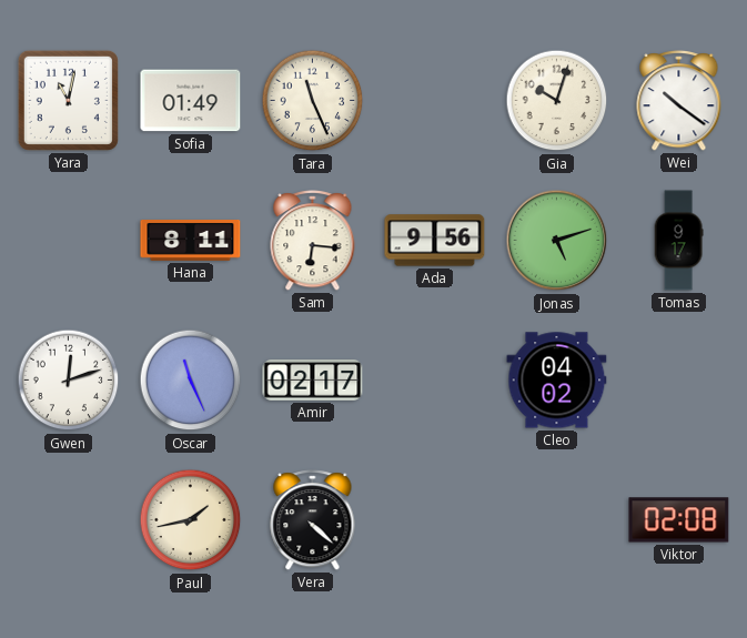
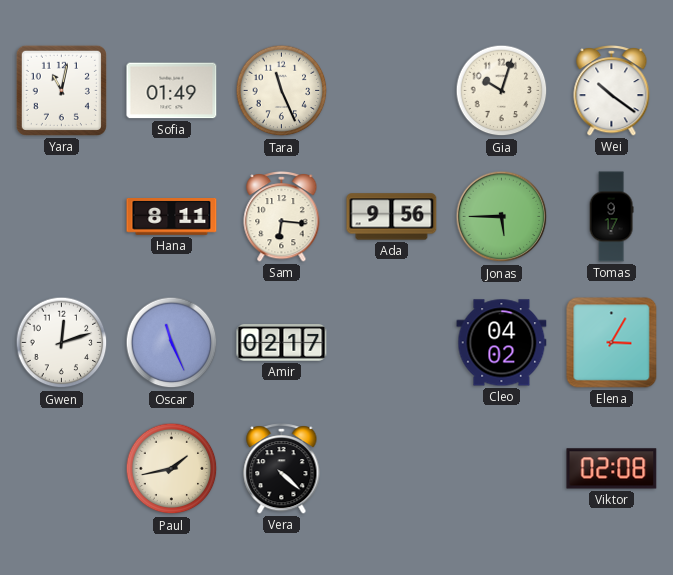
Jonas: 5:12 -> 5:45 (502, 217)
Elena: none -> 3:05 (612, 343)
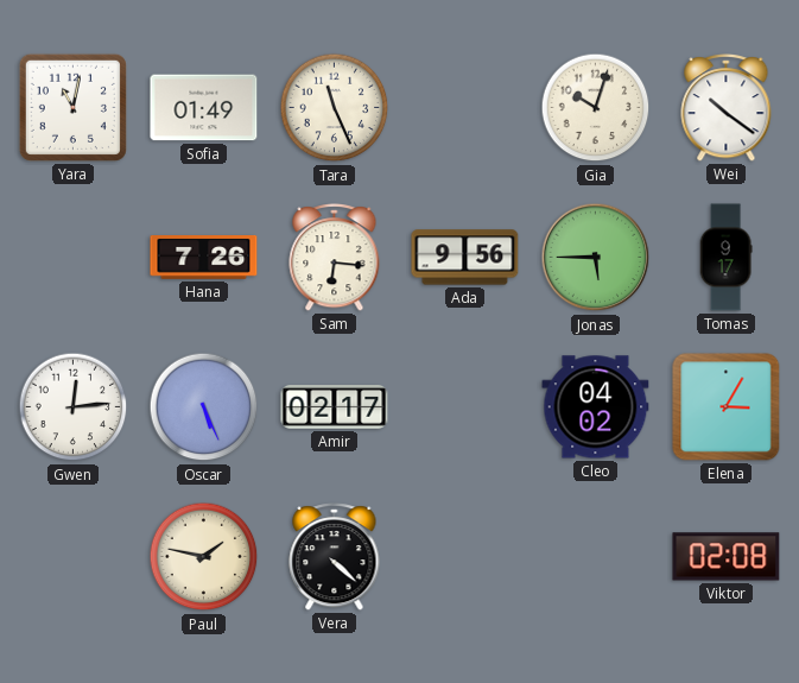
Hana: 8:11 -> 7:26 (204, 258)
Gwen: 12:12 -> 12:14 (74, 407)
Oscar: 11:26 -> 5:26 (204, 407)
Paul: 1:43 -> 1:47 (204, 557)
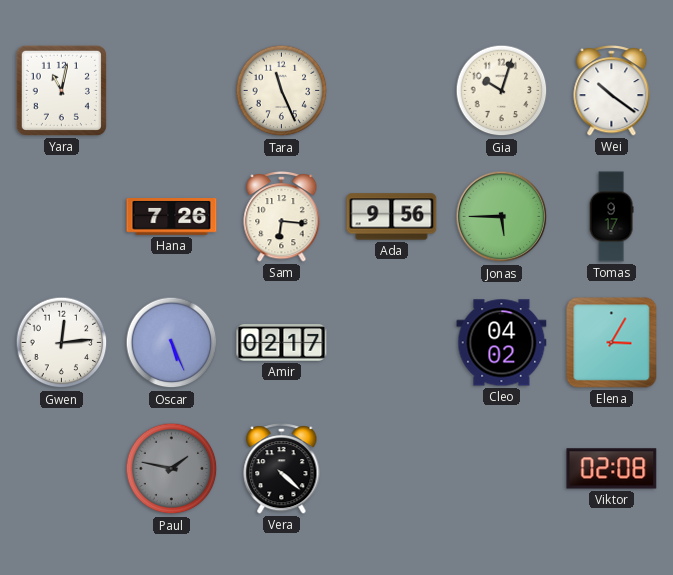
Sofia: 01:49 -> none (204, 108)
Paul dial: cream -> grey (172, 469)
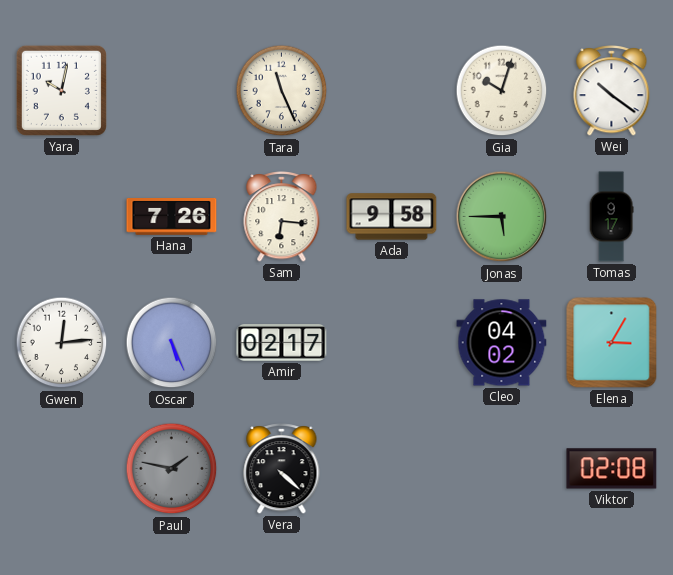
Yara: 11:02 -> 10:02 (61, 90)
Ada: 9:56 -> 9:58 (392, 217)
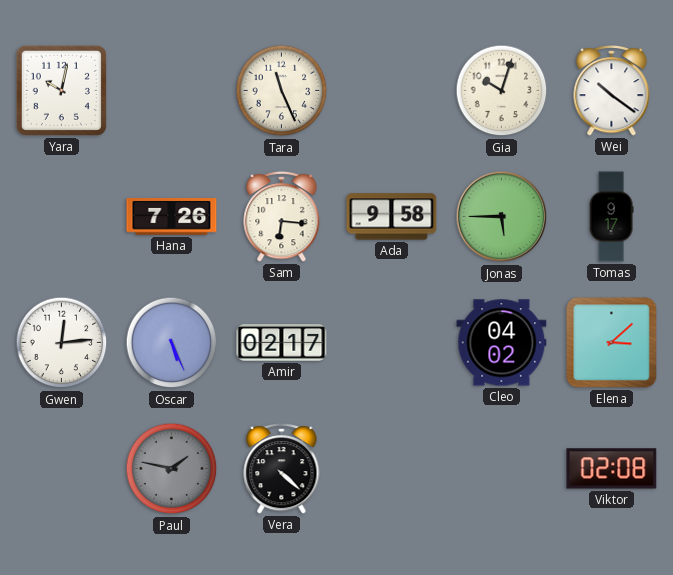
Elena: 3:05 -> 3:08 (612, 343)
